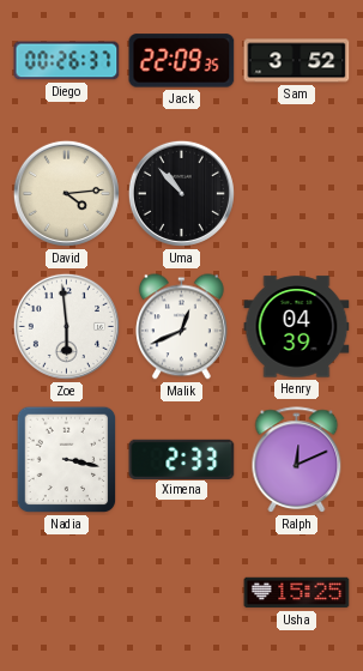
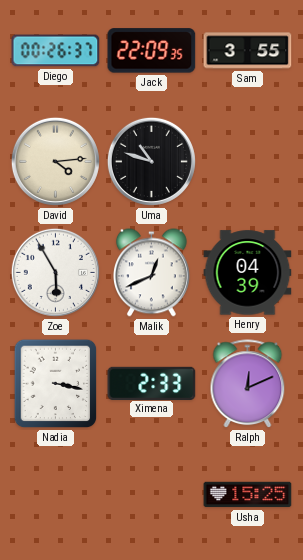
Sam: 3:52 -> 3:55 (248, 51)
Uma: 10:53 -> 10:48 (151, 161)
Zoe: 5:59 -> 5:55 (55, 272)
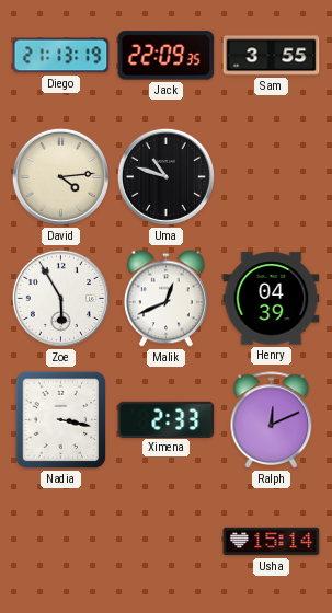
Diego: 00:26 -> 21:13 (61, 56)
Usha: 15:25 -> 15:14 (272, 542)
